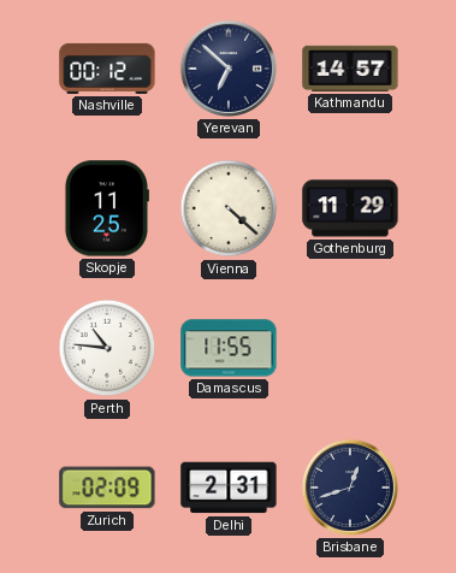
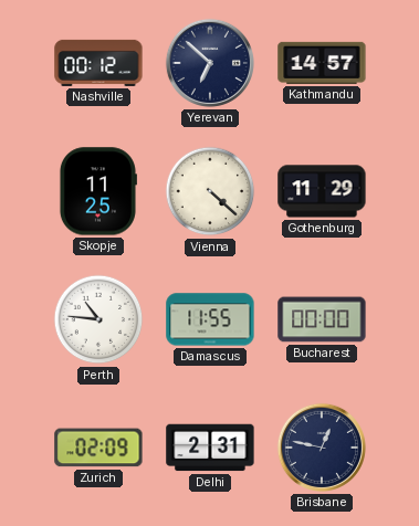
Bucharest: none -> 00:00 (322, 319)
Brisbane: 12:42 -> 12:47 (322, 448)
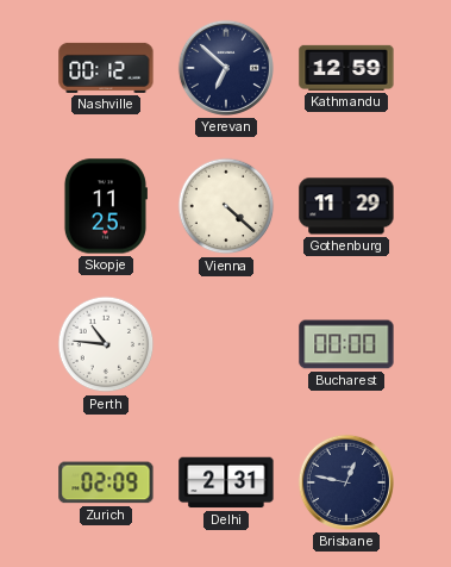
Kathmandu: 14:57 -> 12:59 (346, 68)
Damascus: 11:55 -> none (210, 319)
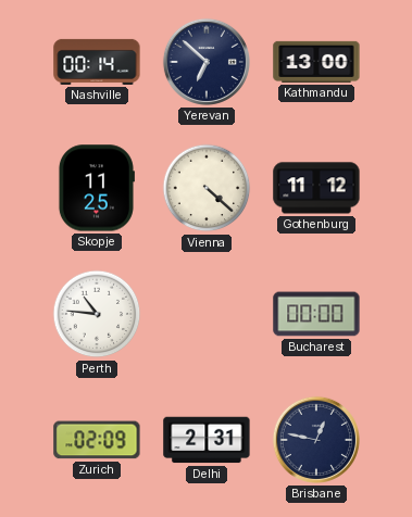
Nashville: 00:12 -> 00:14 (97, 62)
Kathmandu: 12:59 -> 13:00 (316, 62)
Gothenburg: 11:29 -> 11:12 (316, 188)
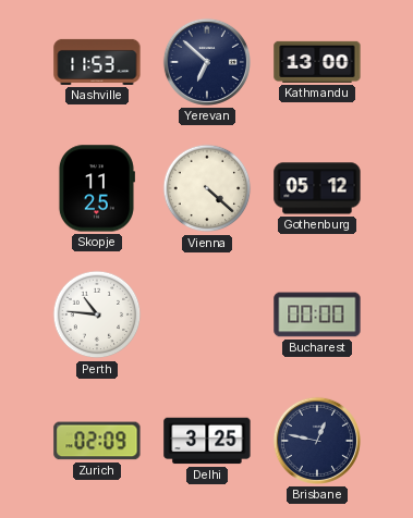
Nashville: 00:14 -> 11:53 (97, 62)
Gothenburg: 11:12 -> 05:12 (317, 188)
Delhi: 2:31 -> 3:25 (207, 441)
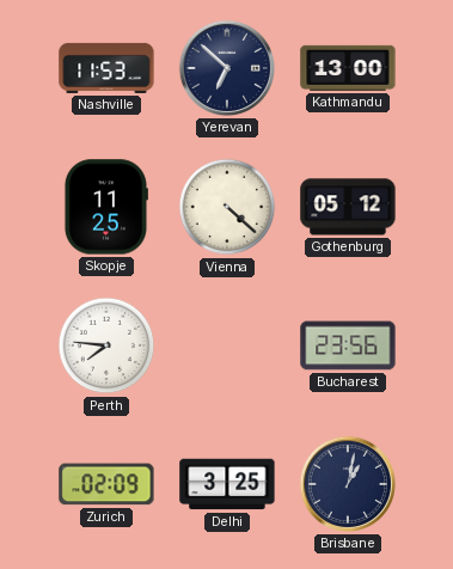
Perth: 10:46 -> 7:46 (106, 345)
Bucharest: 00:00 -> 23:56 (348, 345)
Brisbane: 12:47 -> 1:02 (348, 484)
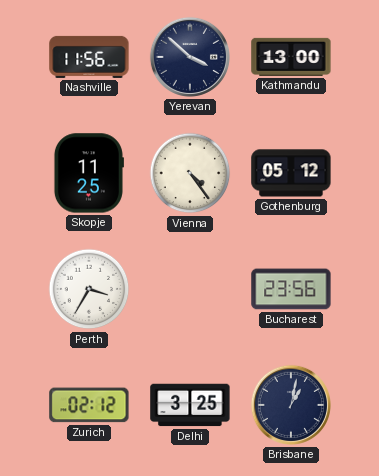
Nashville: 11:53 -> 11:56 (89, 57)
Yerevan: 6:52 -> 3:52 (190, 57)
Vienna: 4:22 -> 4:24 (190, 173)
Perth: 7:46 -> 3:35 (89, 289)
Zurich: 02:09 -> 02:12 (89, 405)
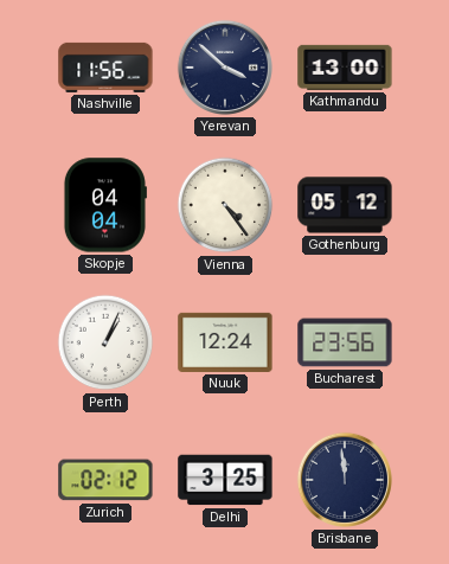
Skopje: 11:25 -> 04:04 (104, 205)
Perth: 3:35 -> 1:04 (105, 342)
Nuuk: none -> 12:24 (225, 342)
Brisbane: 1:02 -> 11:59 (345, 480)
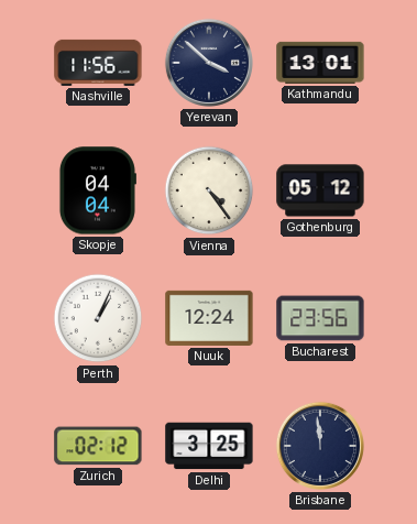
Kathmandu: 13:00 -> 13:01 (320, 63)
